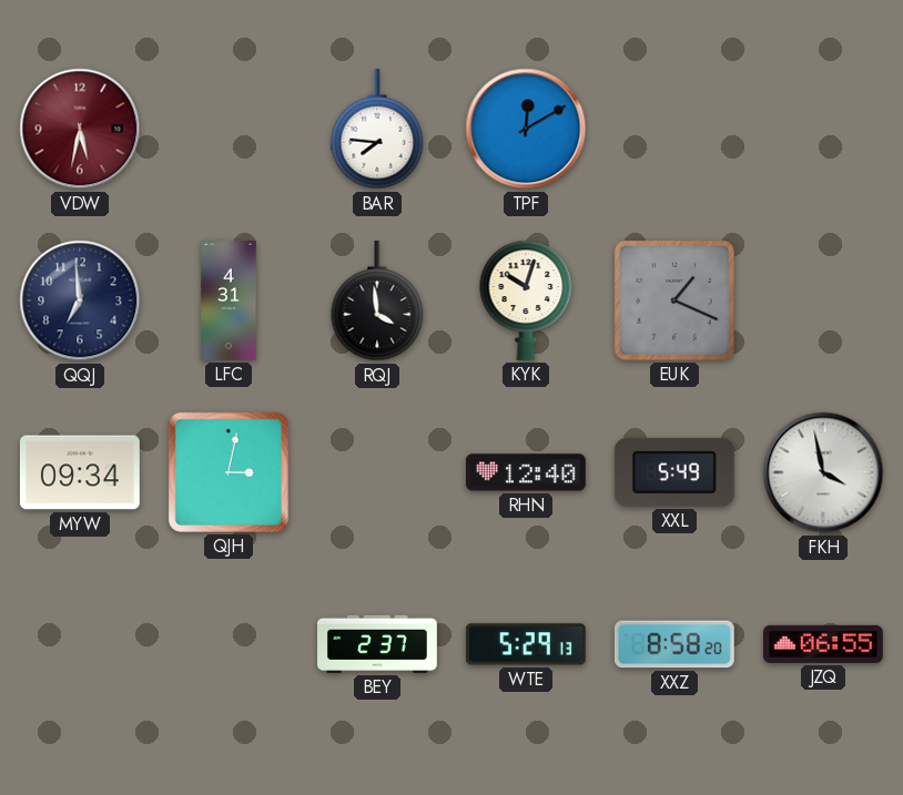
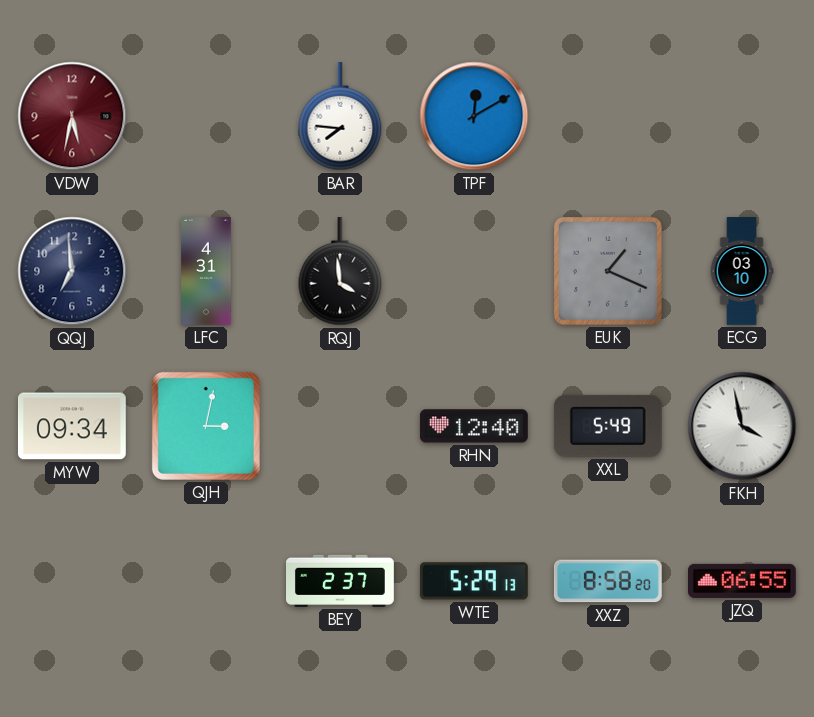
KYK: 10:03 -> none (526, 300)
ECG: none -> 03:10 (742, 271)
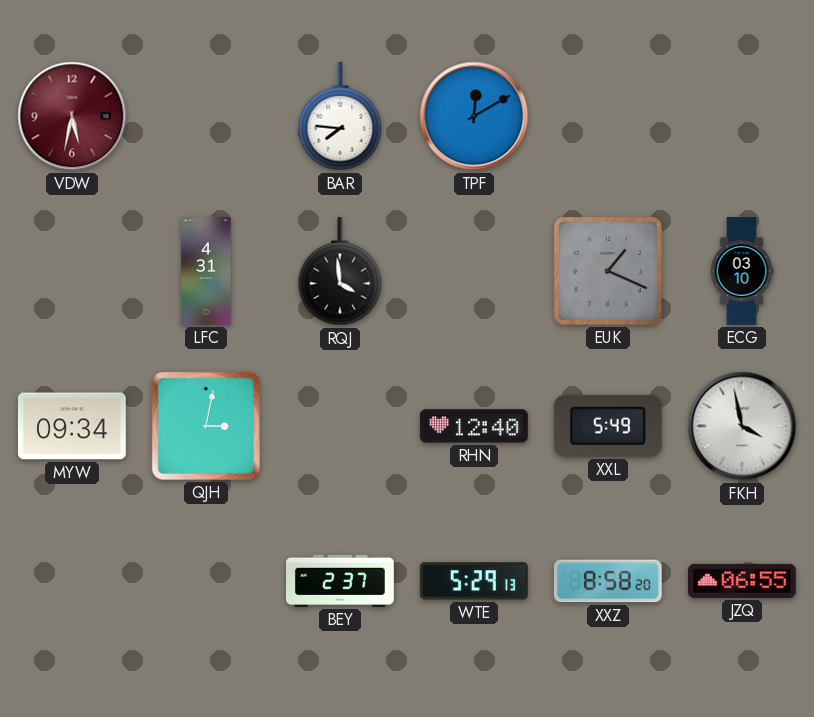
QQJ: 6:59 -> none (72, 271)
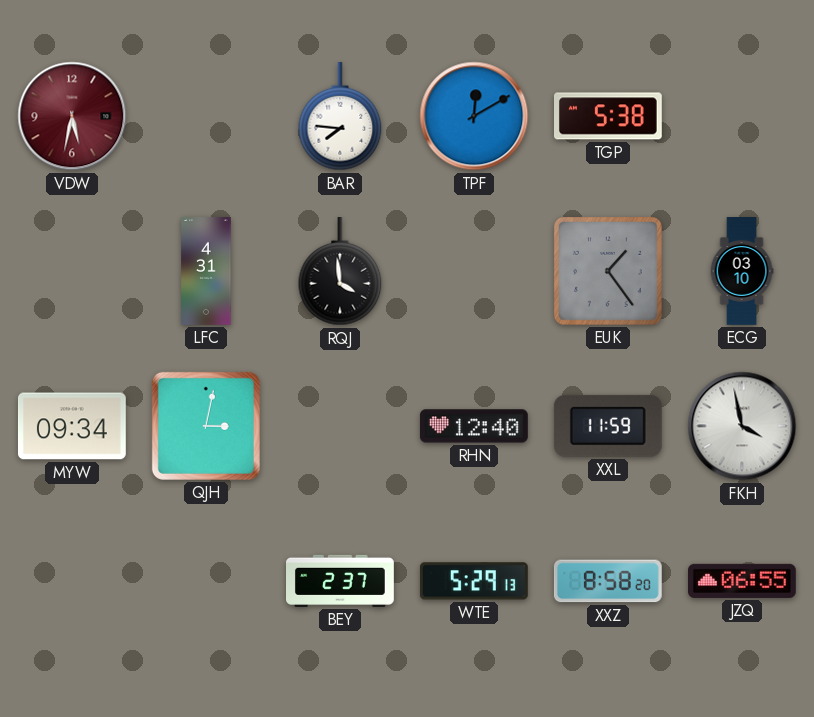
TGP: none -> 5:38 (609, 116)
EUK: 1:19 -> 1:24 (608, 271)
XXL: 5:49 -> 11:59 (608, 426)
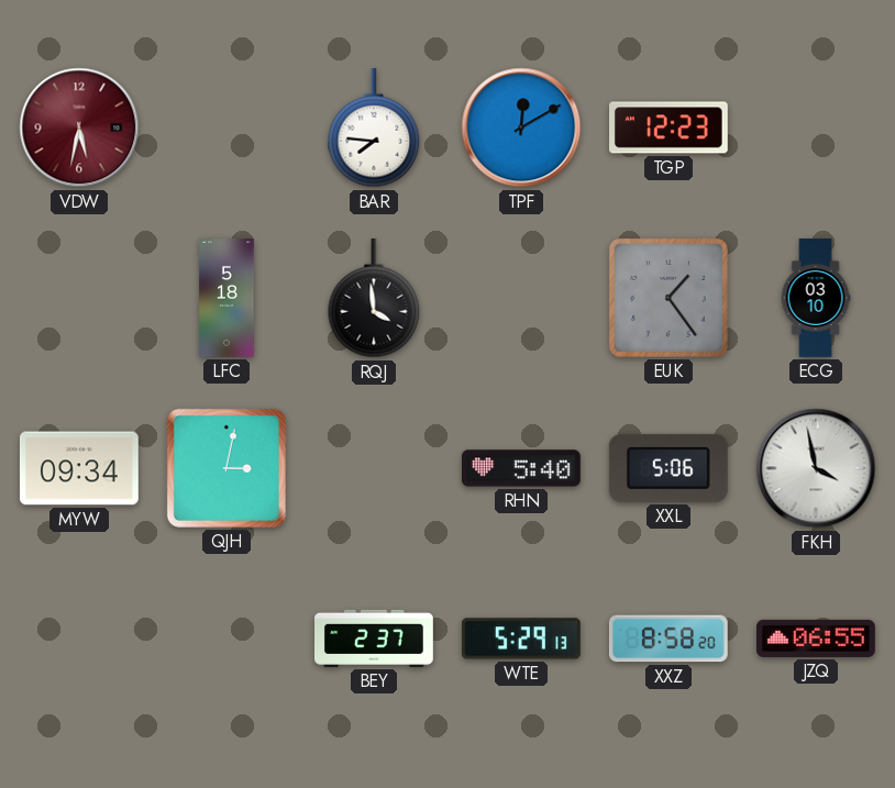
TGP: 5:38 -> 12:23 (670, 127)
LFC: 4:31 -> 5:18 (226, 298)
RHN: 12:40 -> 5:40 (521, 468)
XXL: 11:59 -> 5:06 (669, 468)
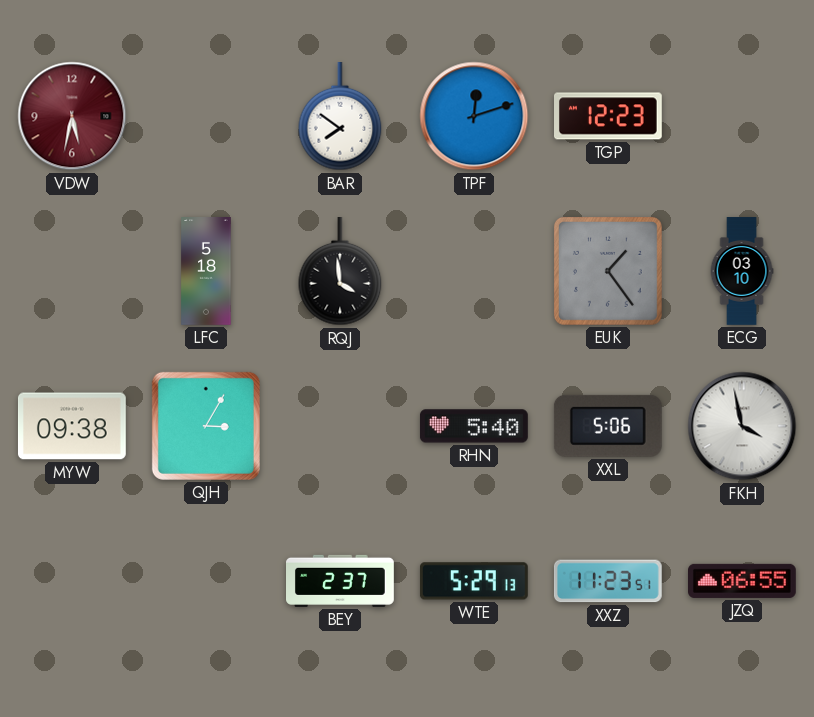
BAR: 7:46 -> 7:51 (340, 117)
TPF: 12:10 -> 12:12 (474, 116)
MYW: 09:34 -> 09:38 (72, 426)
QJH: 3:02 -> 3:05 (206, 426)
XXZ: 8:58 -> 11:23 (608, 581)
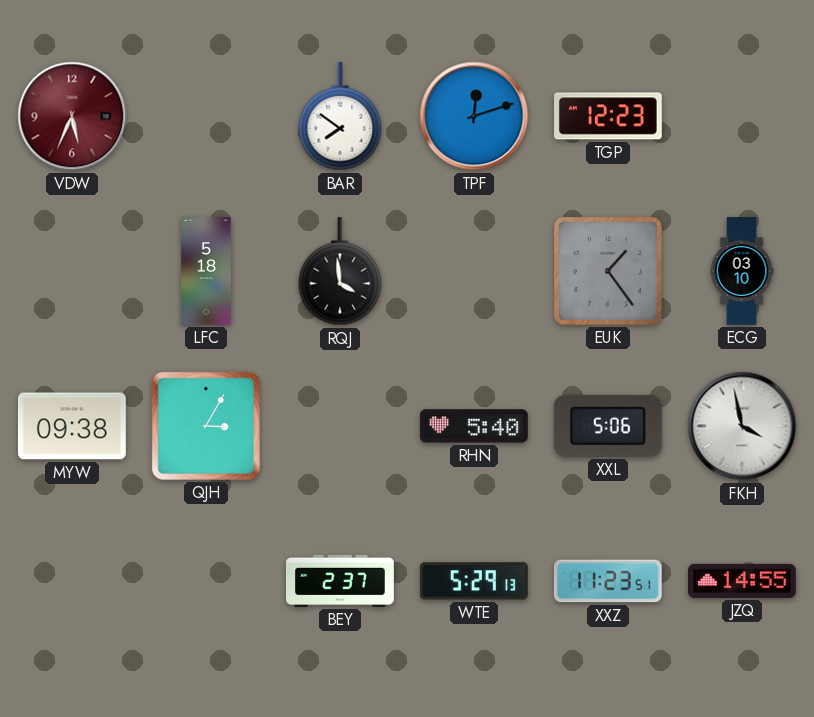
VDW: 5:32 -> 5:34 (72, 116)
JZQ: 06:55 -> 14:55 (743, 581)
